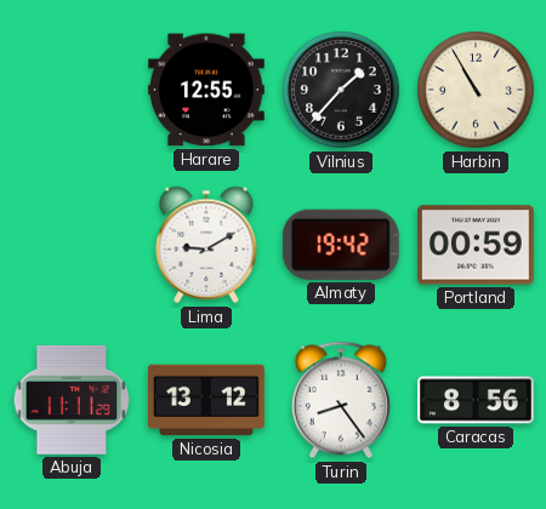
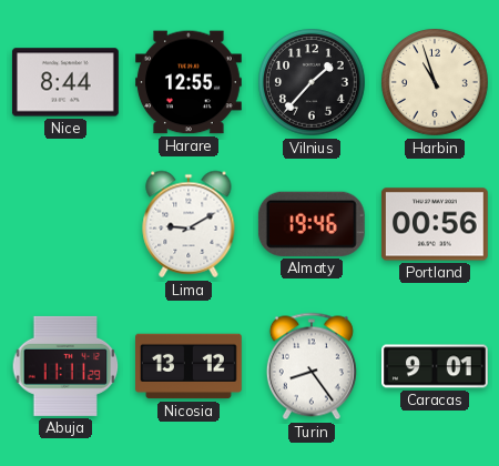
Nice: none -> 8:44 (65, 82)
Harbin: 10:55 -> 10:57 (436, 83)
Almaty: 19:42 -> 19:46 (312, 224)
Portland: 00:59 -> 00:56 (435, 224)
Caracas: 8:56 -> 9:01 (436, 366)
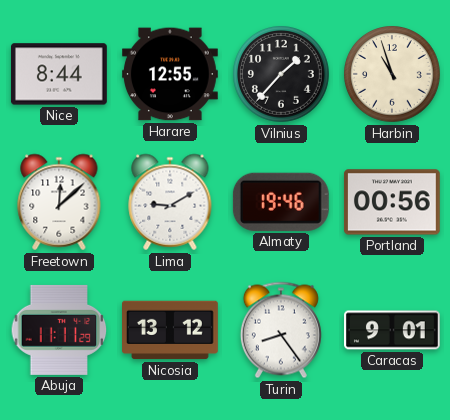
Freetown: none -> 12:08 (59, 202)
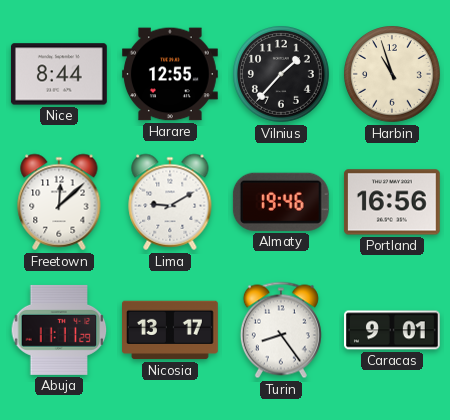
Portland: 00:56 -> 16:56 (392, 202)
Nicosia: 13:12 -> 13:17 (171, 330)
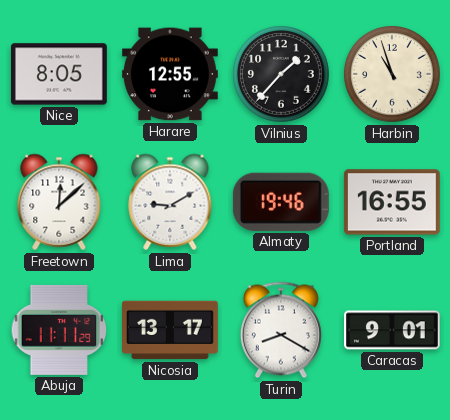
Nice: 8:44 -> 8:05 (59, 74)
Portland: 16:56 -> 16:55 (392, 202)
Turin: 8:24 -> 8:20 (281, 330)
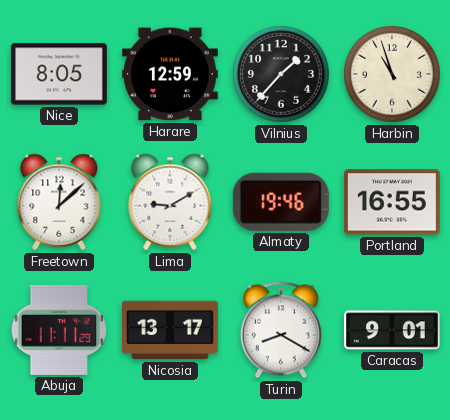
Harare: 12:55 -> 12:59 (171, 74)
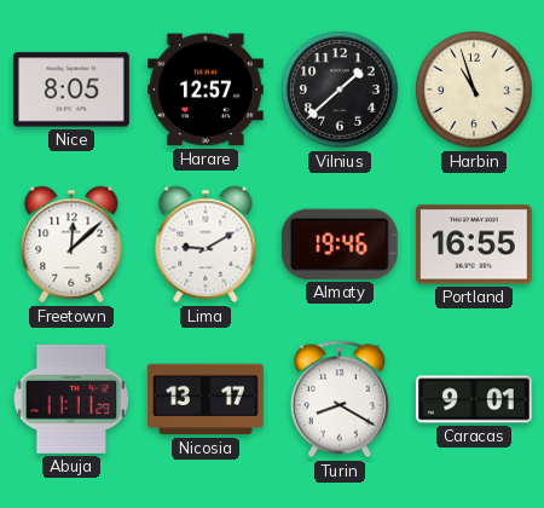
Harare: 12:59 -> 12:57 (207, 90)
Vilnius: 1:37 -> 1:38 (341, 91)
